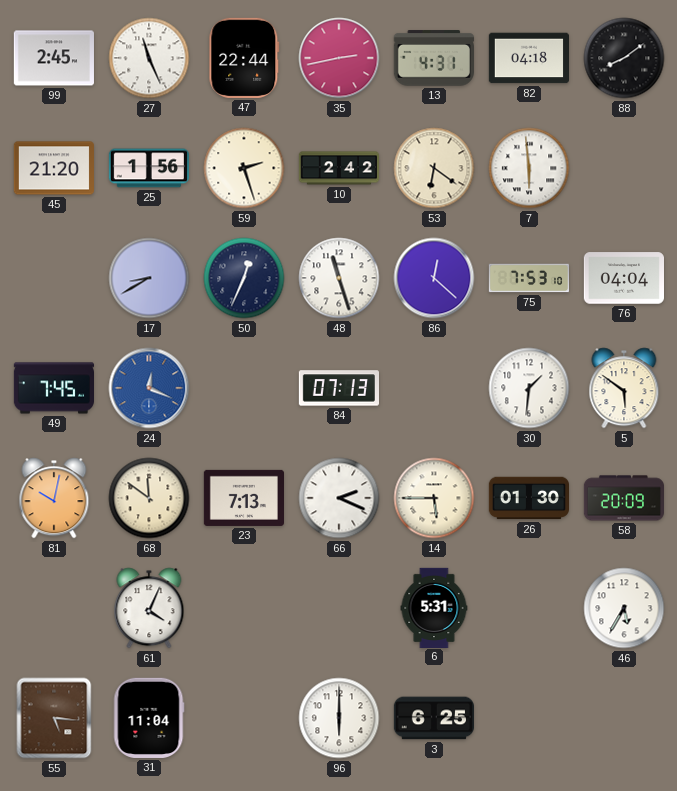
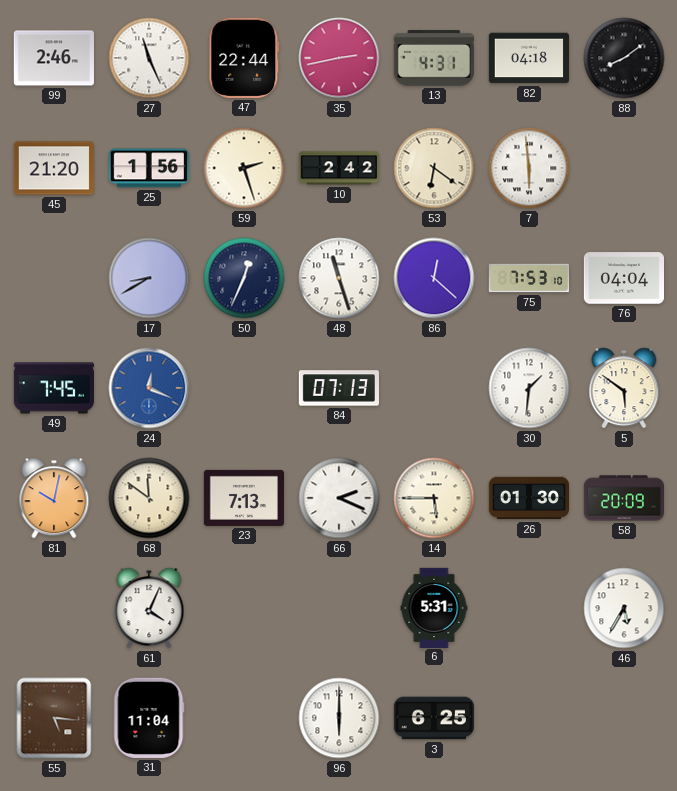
99: 2:45 -> 2:46 (54, 58)
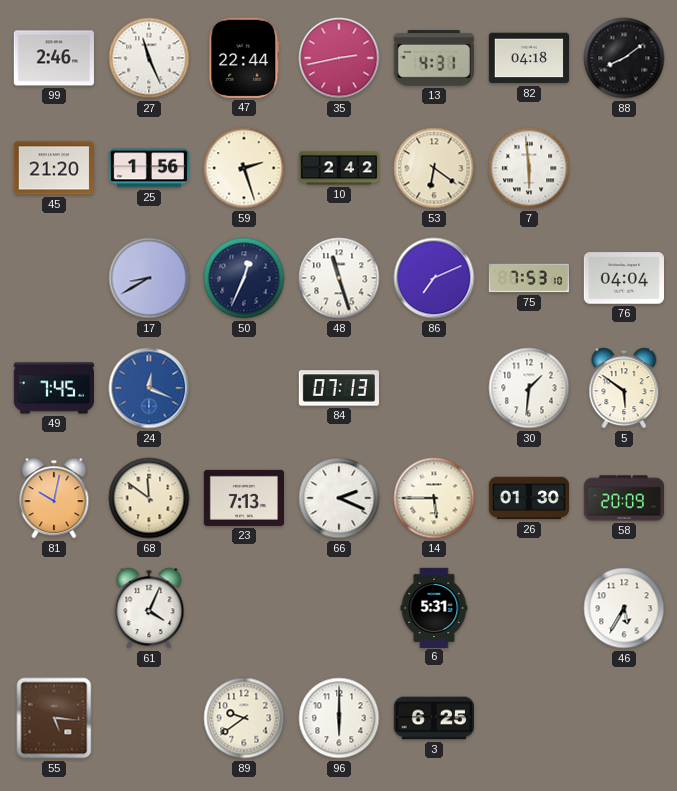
86: 12:22 -> 7:11 (434, 278)
31: 11:04 -> none (149, 718)
89: none -> 9:39 (244, 718)
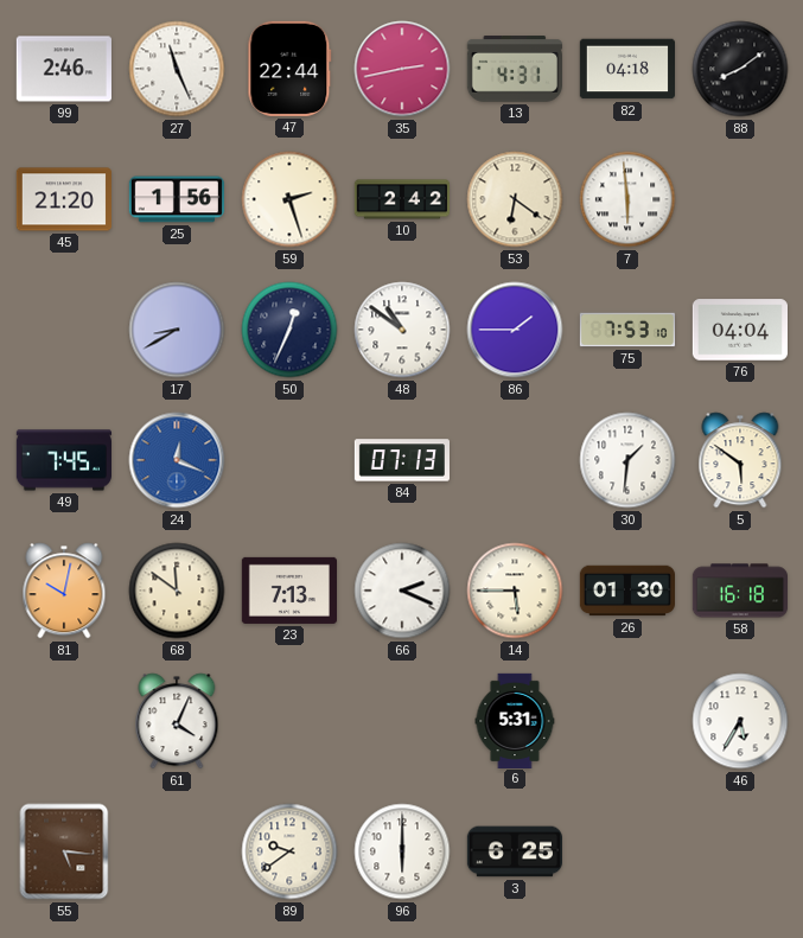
48: 11:27 -> 10:51 (402, 330)
86: 7:11 -> 1:45 (515, 330)
58: 20:09 -> 16:18 (739, 591)
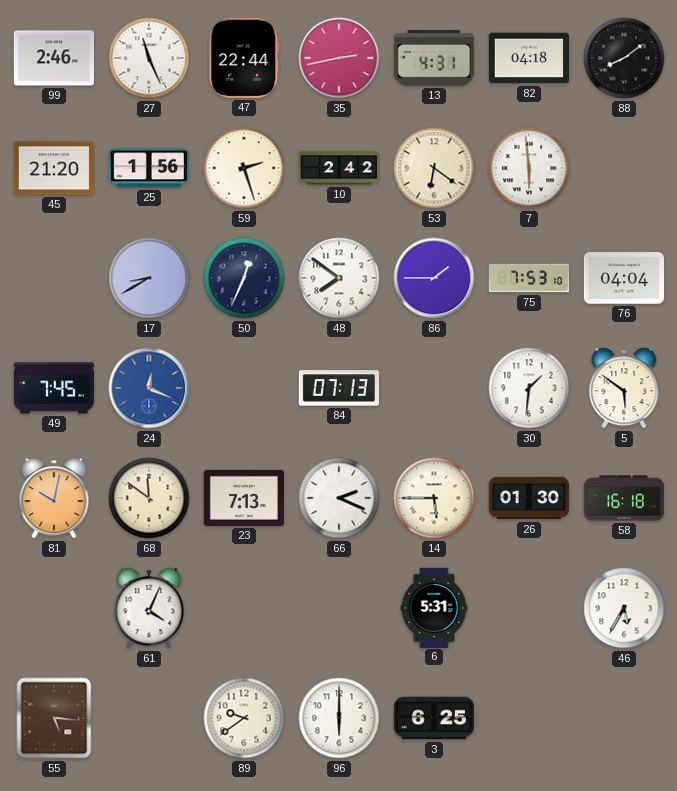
48: 10:51 -> 7:51 (339, 278)
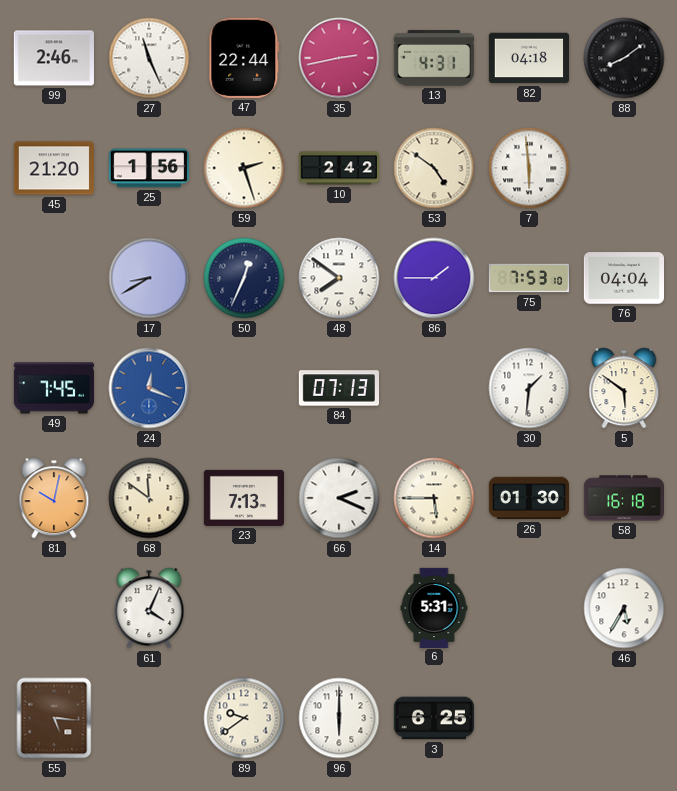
53: 6:21 -> 4:51 (434, 168)
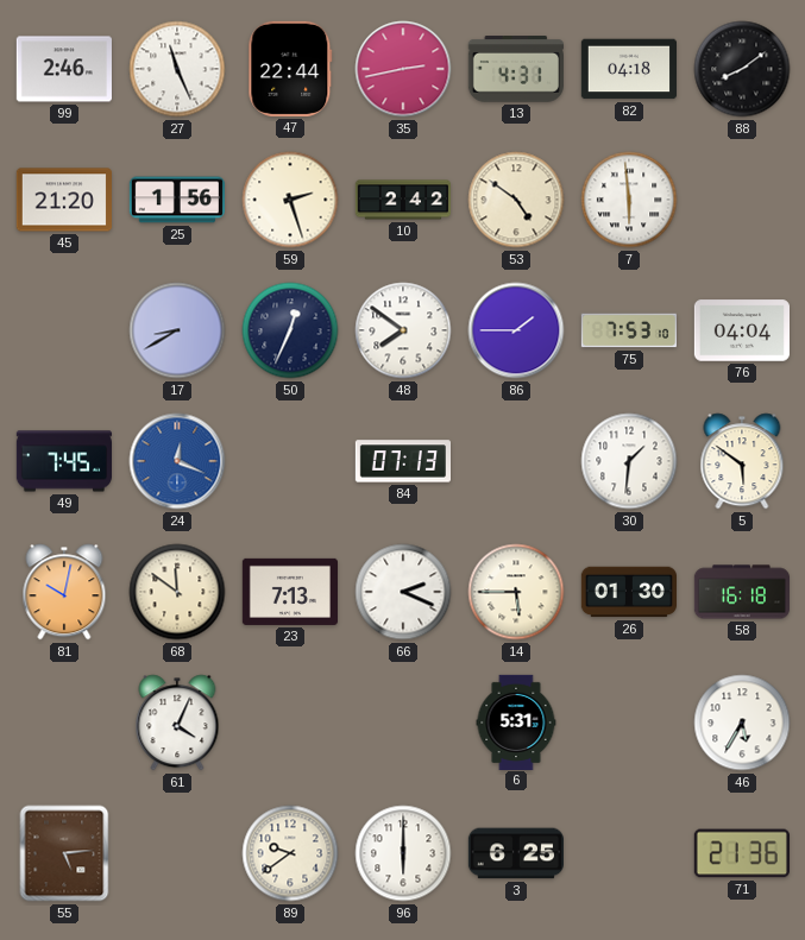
55: 5:16 -> 5:14 (64, 853)
71: none -> 21:36 (742, 853)
